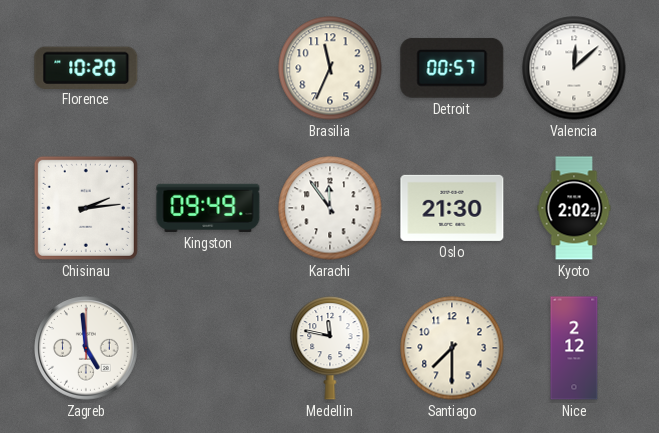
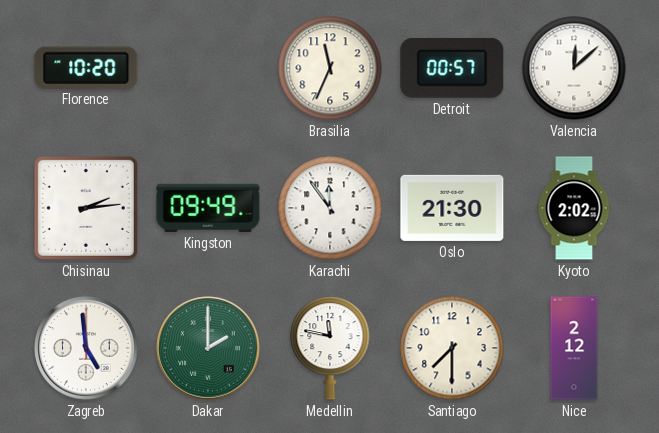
Dakar: none -> 2:00 (208, 348)
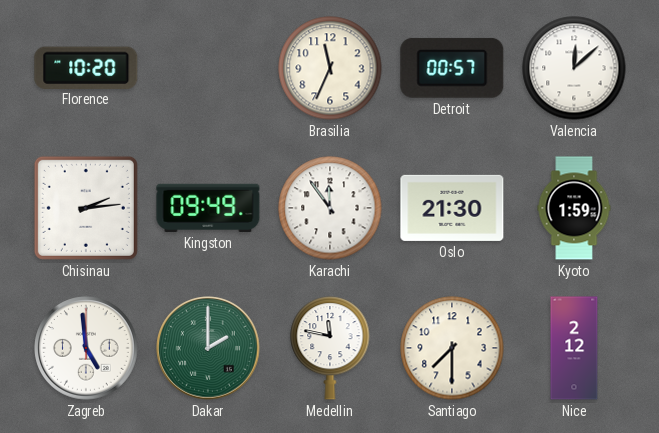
Kyoto: 2:02 -> 1:59 (574, 208)
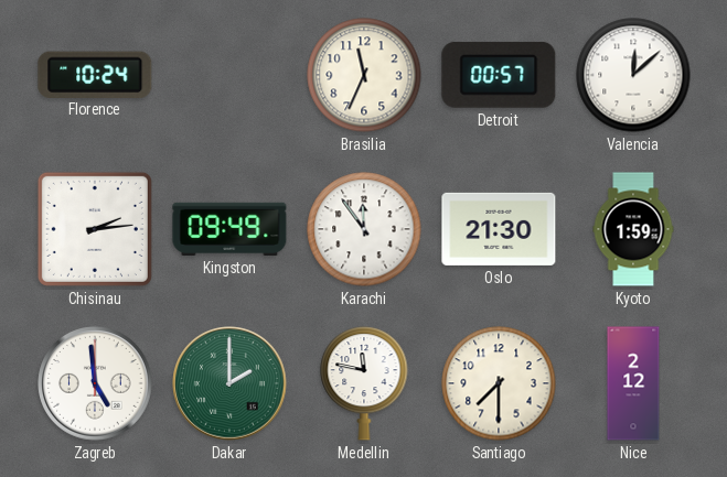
Florence: 10:20 -> 10:24 (95, 74)
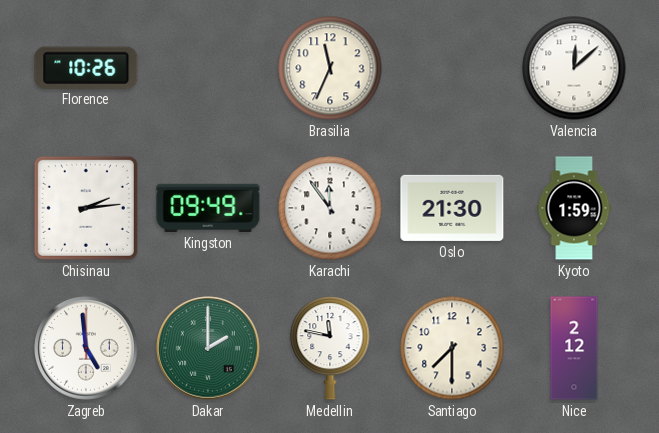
Florence: 10:24 -> 10:26 (86, 67)
Detroit: 00:57 -> none (499, 75)
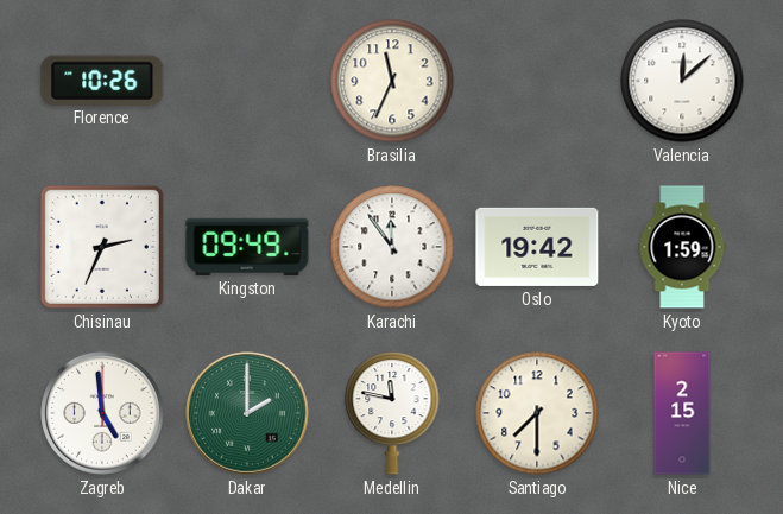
Chisinau: 2:14 -> 2:34 (102, 247)
Oslo: 21:30 -> 19:42 (537, 247)
Nice: 2:12 -> 2:15 (682, 413)
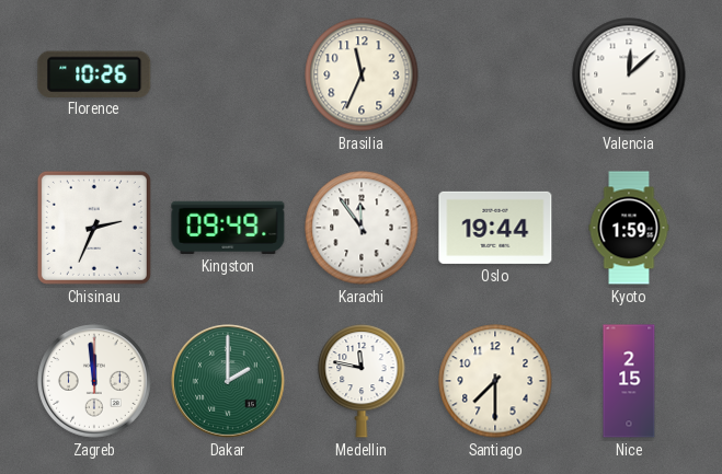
Oslo: 19:42 -> 19:44 (495, 228)
Zagreb: 4:59 -> 11:59 (94, 381)
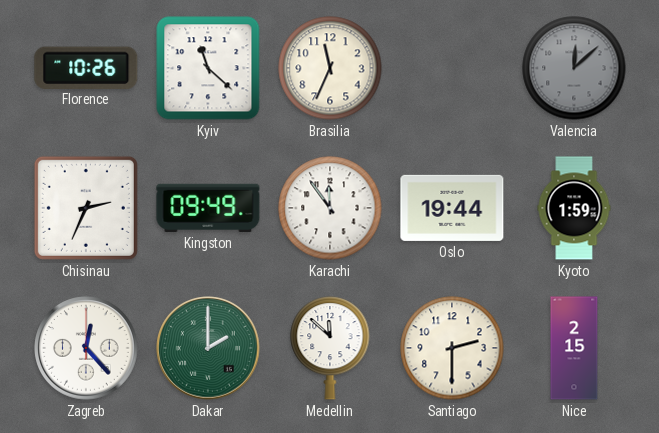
Kyiv: none -> 11:22 (208, 68)
Valencia dial: white -> grey (574, 68)
Zagreb: 11:59 -> 12:23 (86, 348)
Medellin: 11:47 -> 11:52 (330, 348)
Santiago: 7:30 -> 2:30 (452, 348)
